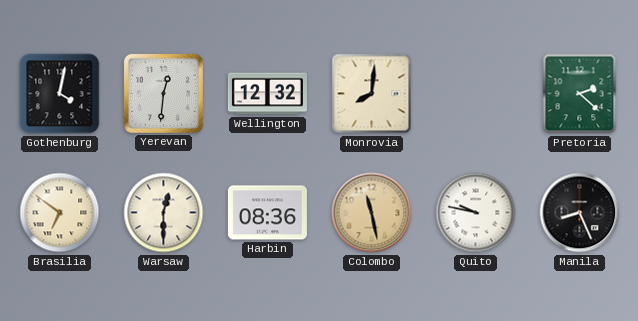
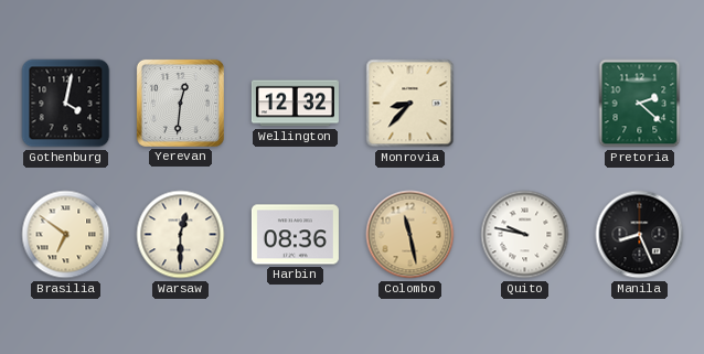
Monrovia: 8:01 -> 8:37 (410, 104)
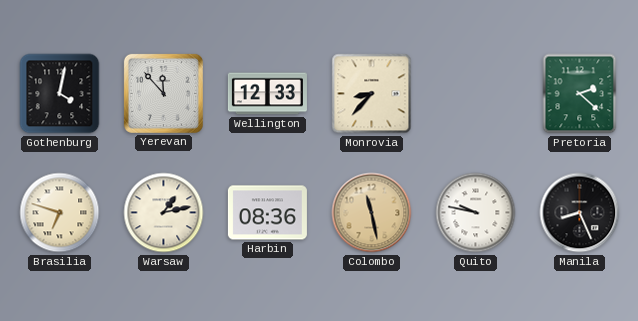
Yerevan: 12:31 -> 11:53 (163, 93)
Wellington: 12:32 -> 12:33 (267, 94)
Brasilia: 6:51 -> 6:48 (60, 213)
Warsaw: 12:30 -> 1:13 (164, 213)
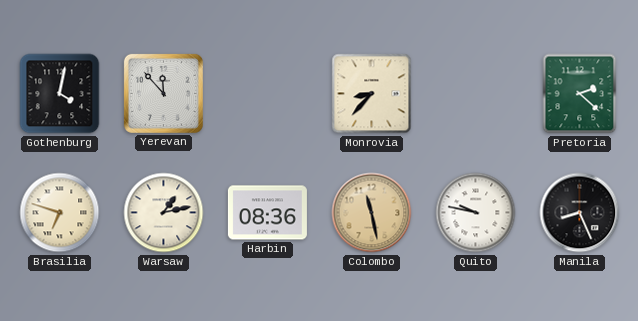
Wellington: 12:33 -> none (267, 94)
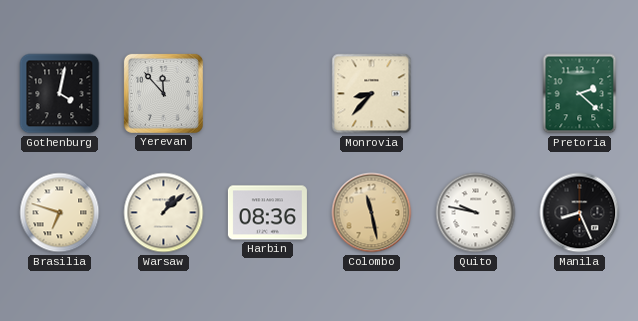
Warsaw: 1:13 -> 1:08 (164, 213)
